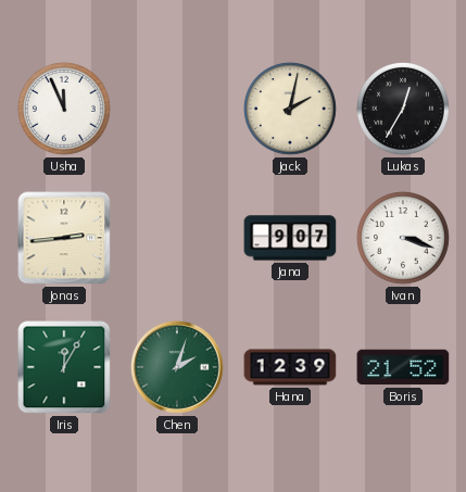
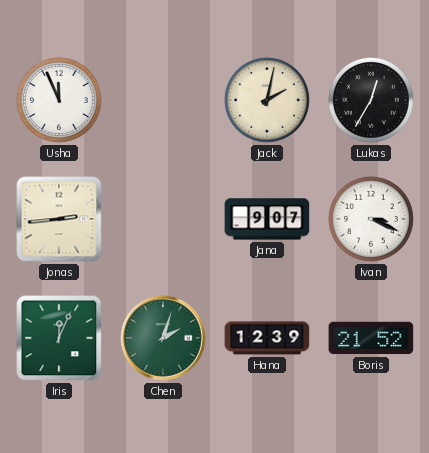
Ivan: 3:18 -> 3:19 (371, 219)
Iris: 12:05 -> 12:04 (59, 338)
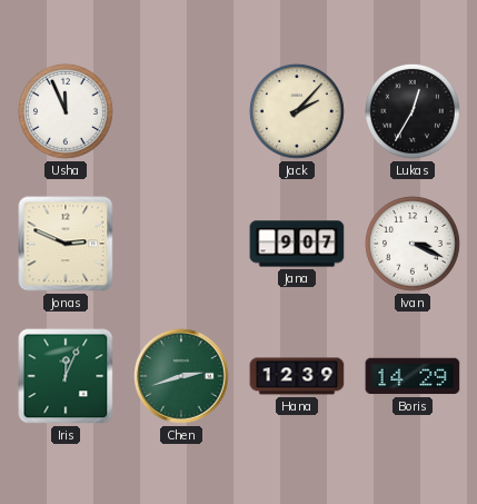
Jack: 2:02 -> 2:07 (297, 111)
Jonas: 2:44 -> 2:49 (66, 244)
Chen: 2:03 -> 2:42 (181, 376)
Boris: 21:52 -> 14:29 (413, 376)
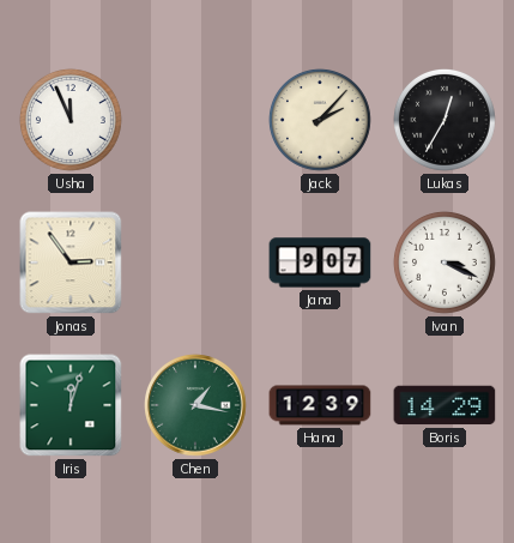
Jonas: 2:49 -> 2:54 (71, 263)
Iris: 12:04 -> 12:03 (71, 405)
Chen: 2:42 -> 1:17 (195, 405)
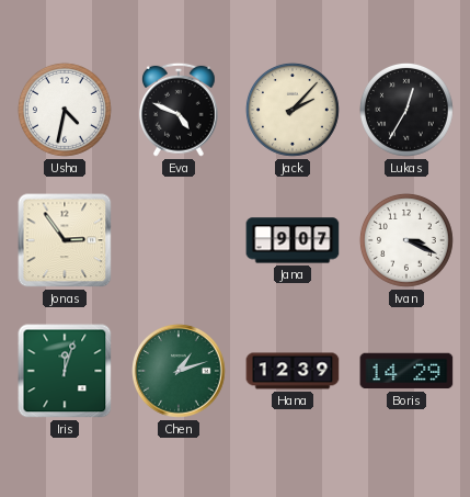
Usha: 11:56 -> 4:32 (65, 110)
Eva: none -> 4:49 (179, 110)
Chen: 1:17 -> 1:12 (179, 371)
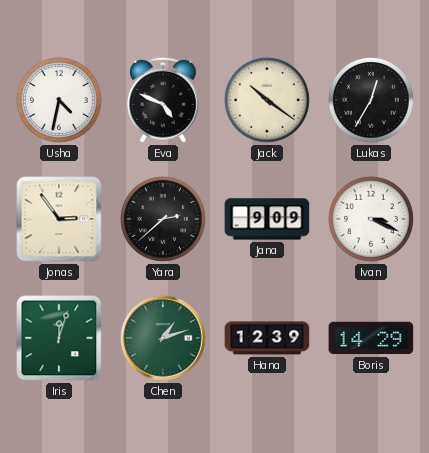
Jack: 2:07 -> 10:21 (267, 100)
Yara: none -> 2:38 (163, 219)
Jana: 9:07 -> 9:09 (267, 219)
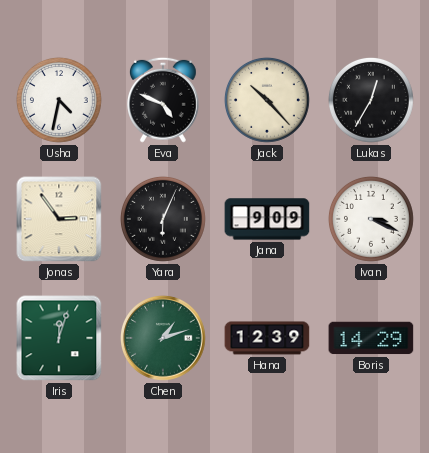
Jack: 10:21 -> 10:23 (267, 100)
Yara: 2:38 -> 6:04 (163, 219)
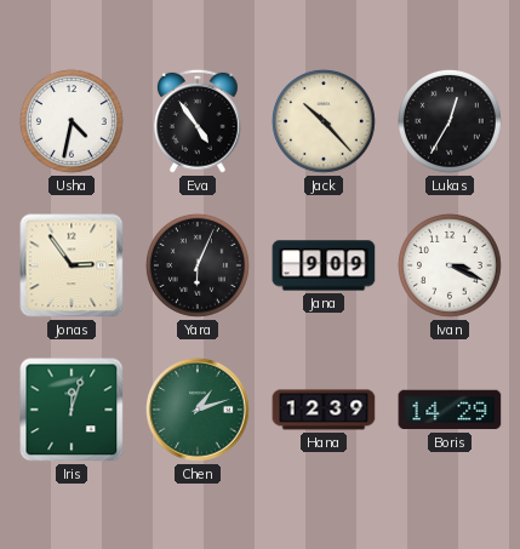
Eva: 4:49 -> 4:54 (198, 121)
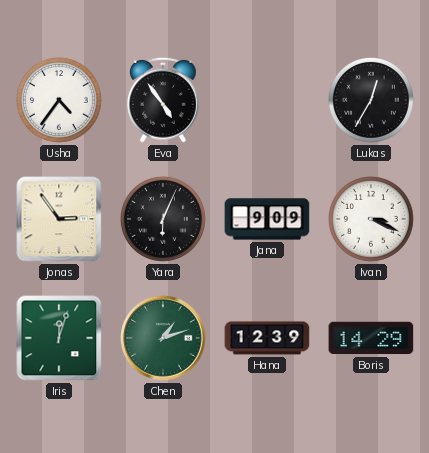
Usha: 4:32 -> 4:36 (59, 100)
Jack: 10:23 -> none (324, 121)
